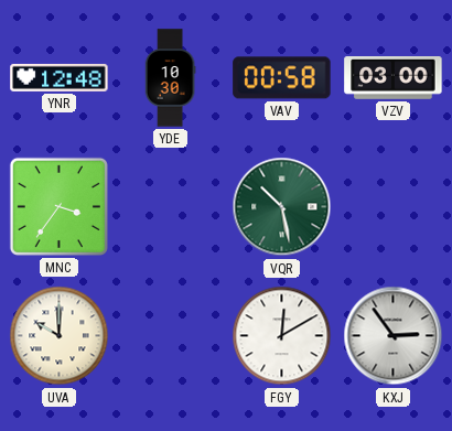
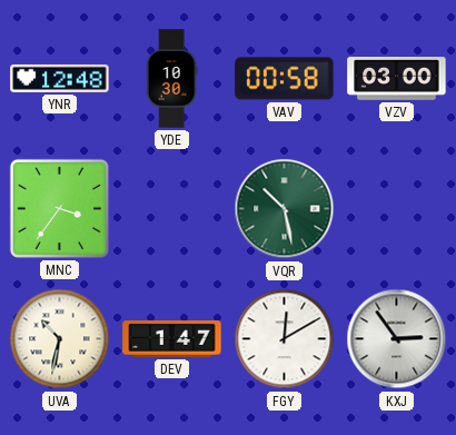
UVA: 10:00 -> 10:32 (60, 339)
DEV: none -> 1:47 (172, 339)
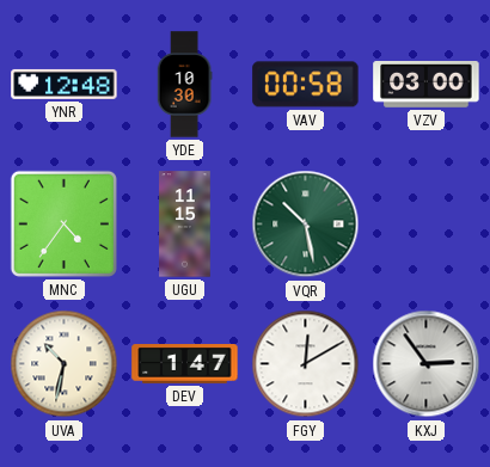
MNC: 3:36 -> 4:36 (63, 223)
UGU: none -> 11:15 (185, 225)
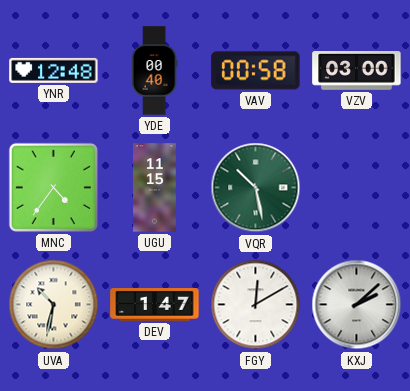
YDE: 10:30 -> 00:40 (154, 71)
KXJ: 2:54 -> 2:08 (357, 305)
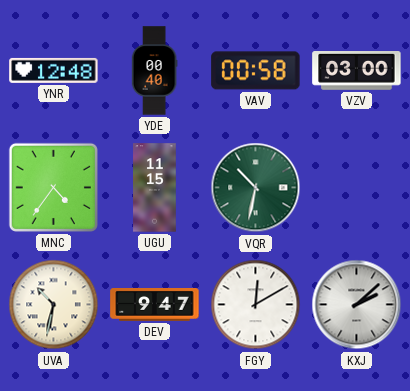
VQR: 10:28 -> 10:32 (256, 188)
DEV: 1:47 -> 9:47 (155, 305)
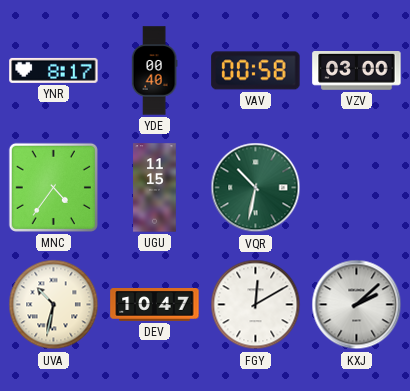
YNR: 12:48 -> 8:17 (54, 70)
DEV: 9:47 -> 10:47 (155, 305)
